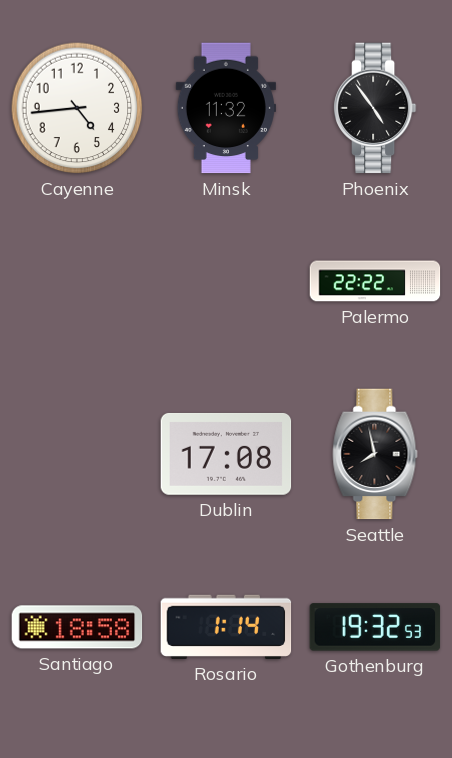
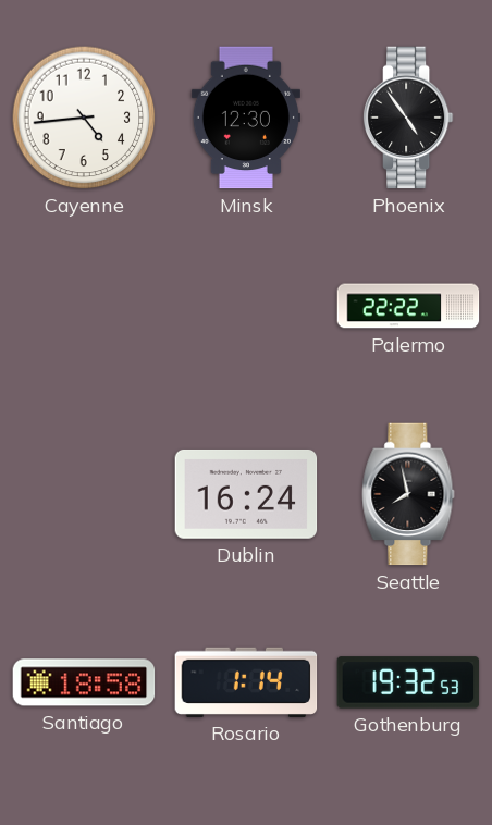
Minsk: 11:32 -> 12:30 (246, 118)
Dublin: 17:08 -> 16:24 (246, 494)
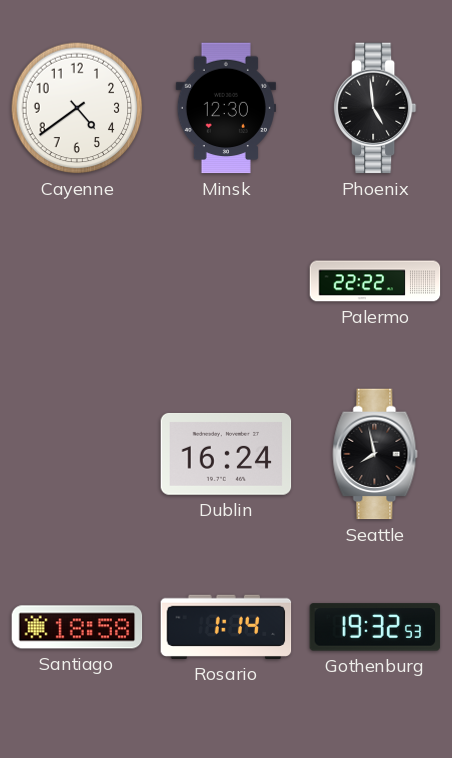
Cayenne: 4:44 -> 4:39 (77, 108)
Phoenix: 4:54 -> 4:59 (375, 108)
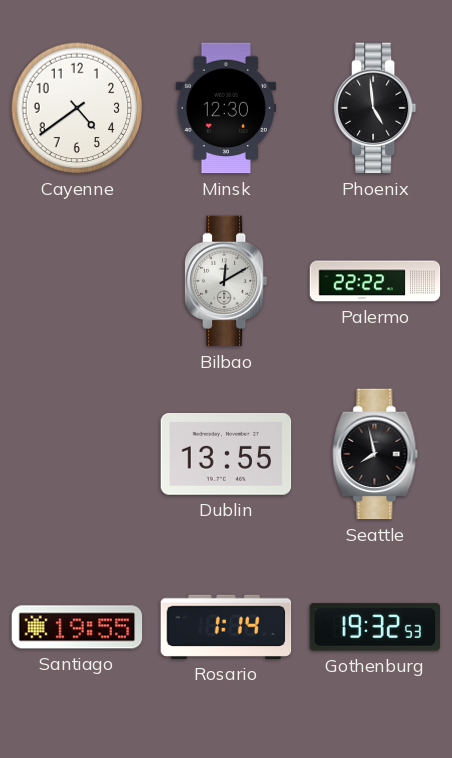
Bilbao: none -> 12:10 (226, 281)
Dublin: 16:24 -> 13:55 (226, 454)
Santiago: 18:58 -> 19:55 (77, 627)
